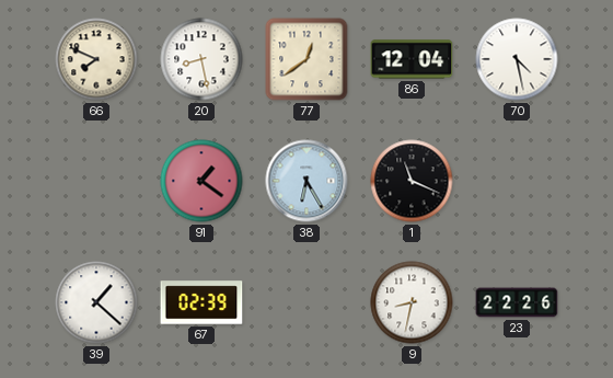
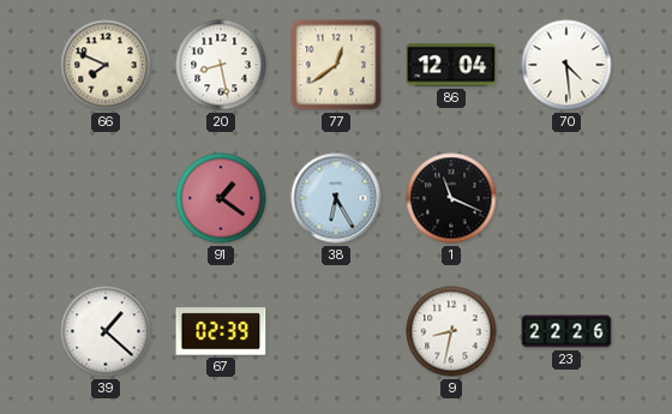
70: 4:28 -> 4:29 (566, 65)
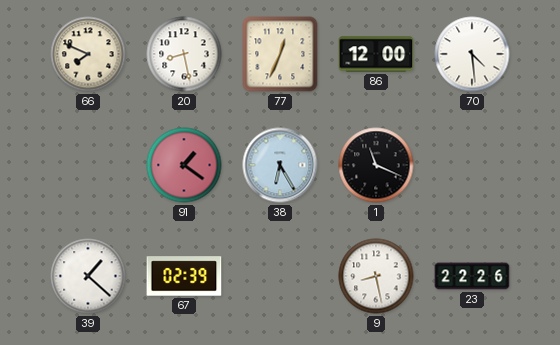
77: 12:39 -> 12:34 (280, 54)
86: 12:04 -> 12:00 (376, 54)
9: 8:32 -> 8:28 (376, 276)
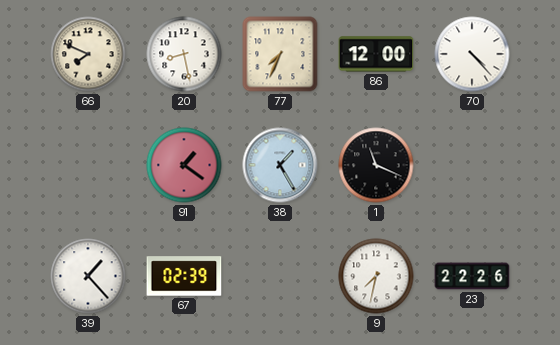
77: 12:34 -> 7:34 (280, 54)
70: 4:29 -> 4:23 (472, 54)
38: 6:25 -> 1:25 (280, 165)
39: 1:22 -> 1:23 (88, 276)
9: 8:28 -> 7:32 (376, 276)
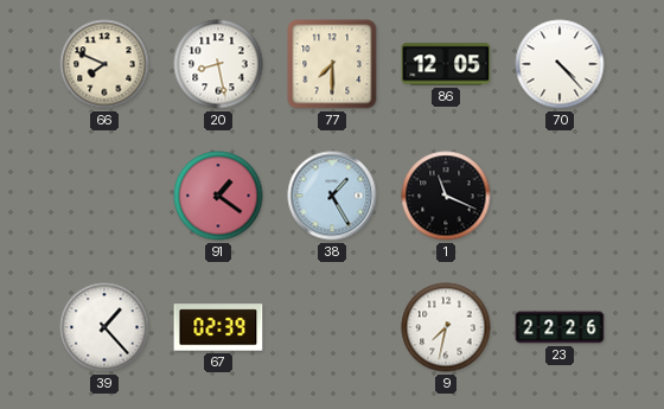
77: 7:34 -> 7:30 (332, 64)
86: 12:00 -> 12:05 (446, 64)
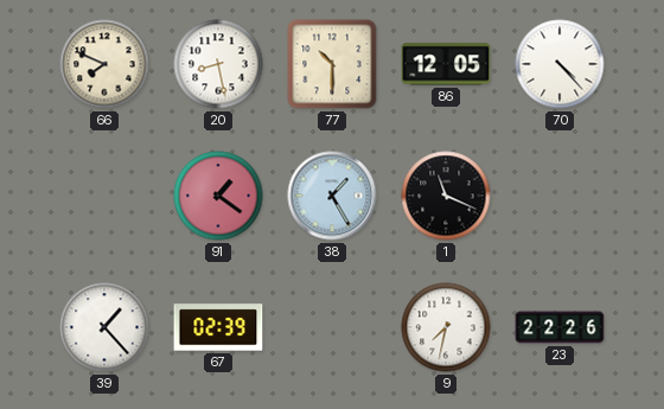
77: 7:30 -> 10:30 (332, 64)
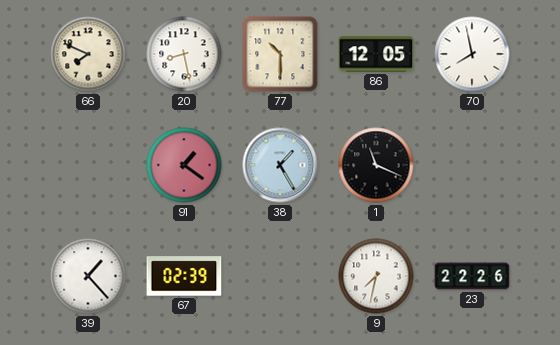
70: 4:23 -> 7:58 (472, 54)
